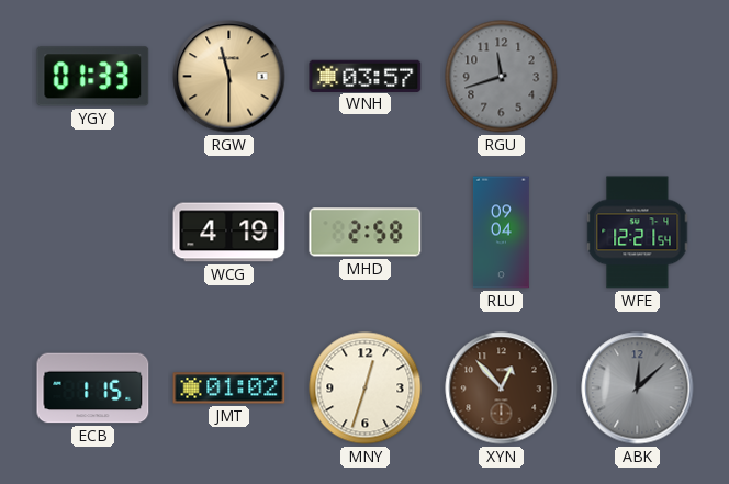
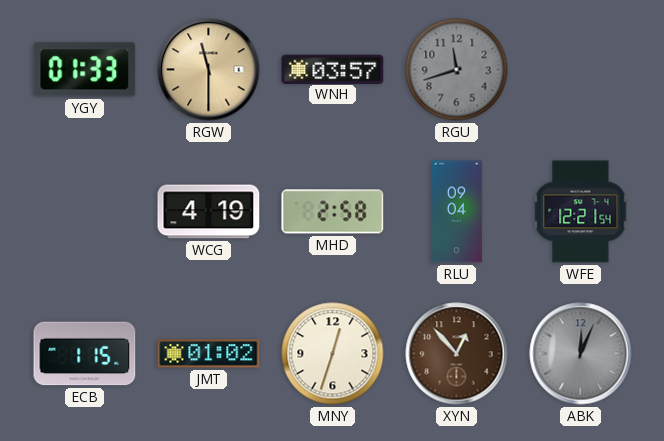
ABK: 12:08 -> 12:04 (581, 354)
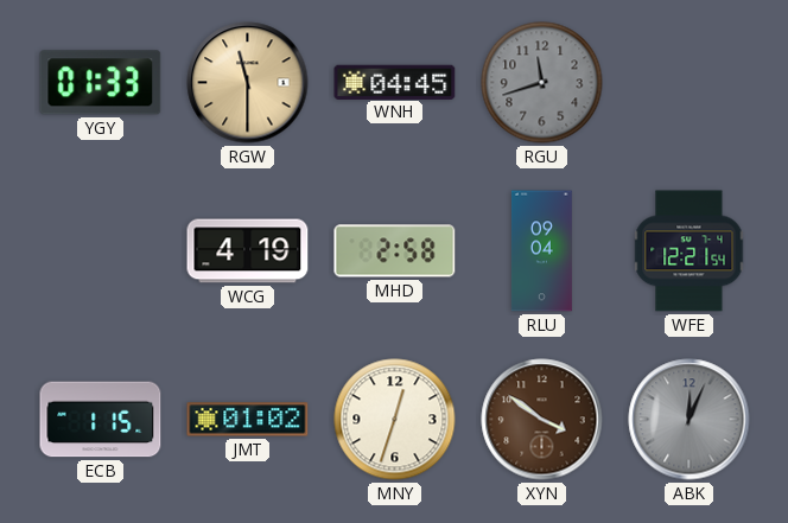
WNH: 03:57 -> 04:45 (395, 82)
XYN: 12:53 -> 3:51 (542, 420)
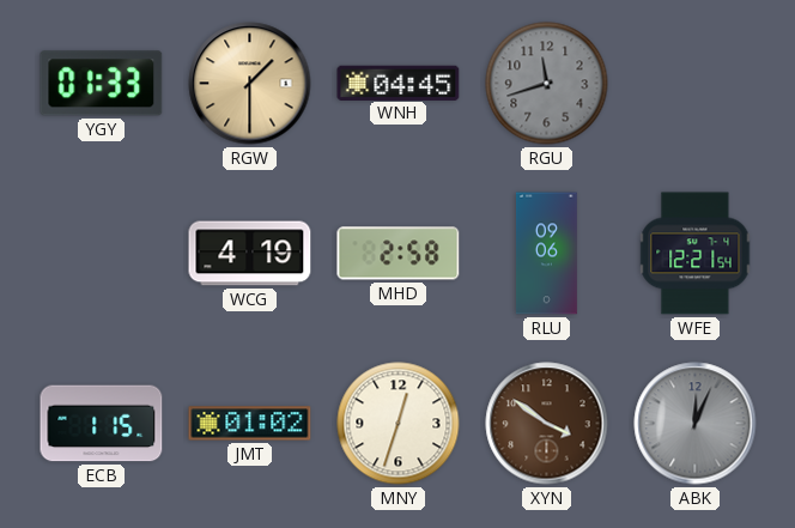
RGW: 11:30 -> 1:30 (250, 84)
RLU: 09:04 -> 09:06 (546, 254)
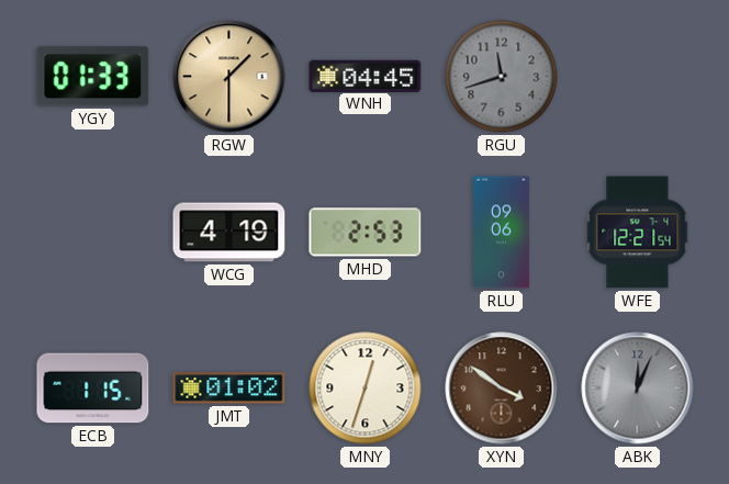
MHD: 2:58 -> 2:53 (366, 233)
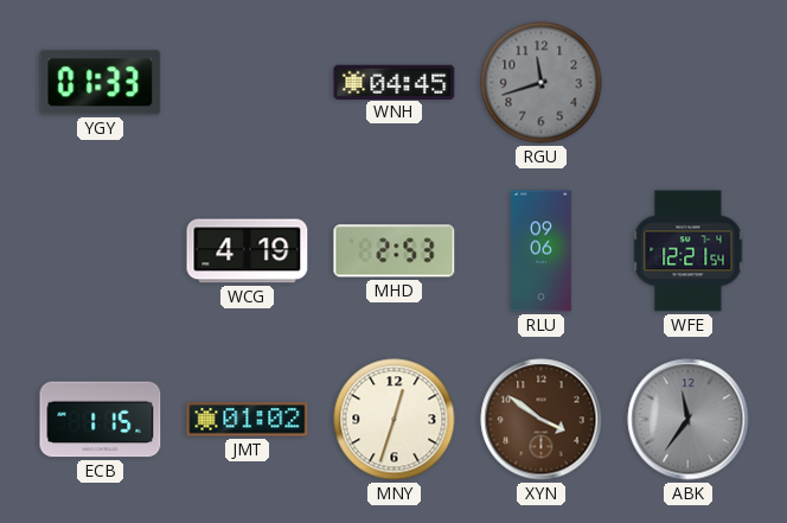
RGW: 1:30 -> none (229, 77)
ABK: 12:04 -> 11:36 (689, 420)
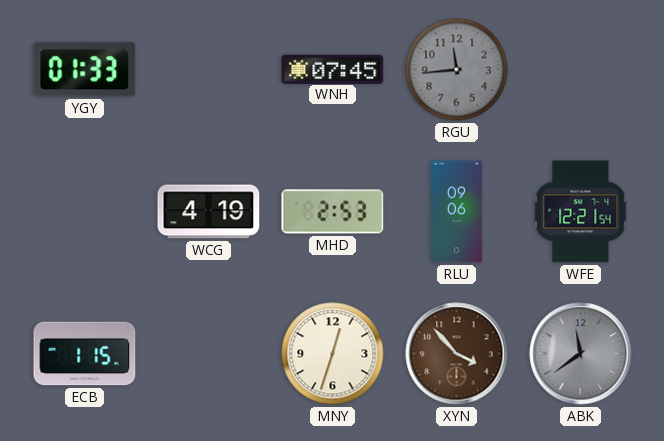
WNH: 04:45 -> 07:45 (333, 69)
RGU: 11:42 -> 11:44 (457, 70)
JMT: 01:02 -> none (248, 420)
XYN: 3:51 -> 3:53 (457, 354)
ABK: 11:36 -> 11:39 (581, 354)
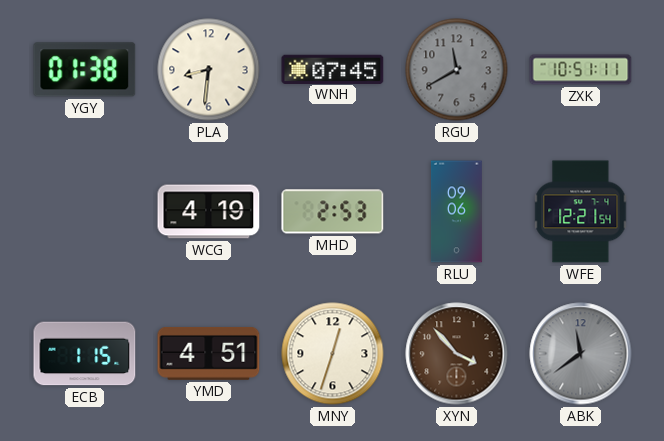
YGY: 01:33 -> 01:38 (85, 70)
PLA: none -> 8:31 (209, 70)
RGU: 11:44 -> 11:40 (457, 70)
ZXK: none -> 10:51 (581, 70)
YMD: none -> 4:51 (209, 354)
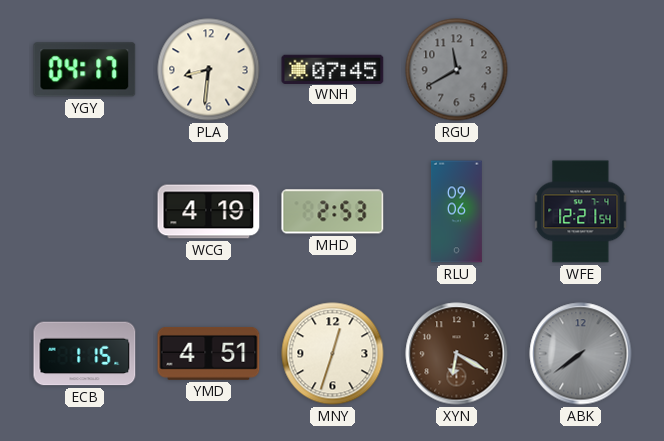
YGY: 01:38 -> 04:17 (85, 70)
ZXK: 10:51 -> none (581, 70)
XYN: 3:53 -> 6:20 (457, 354)
ABK: 11:39 -> 7:39 (581, 354)
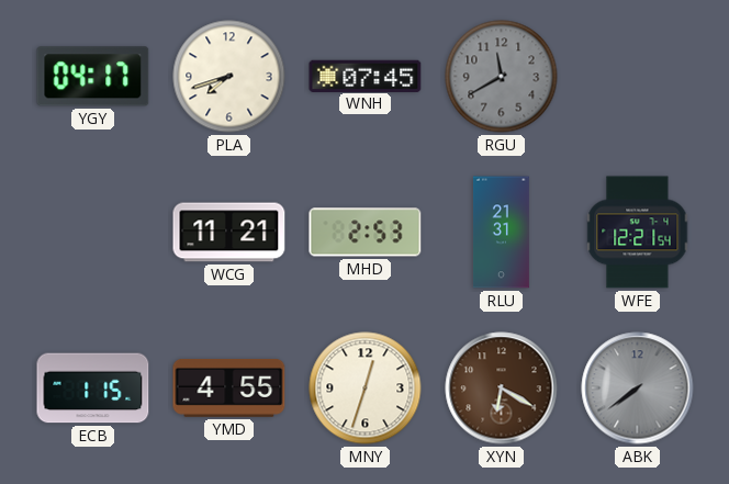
PLA: 8:31 -> 7:42 (229, 77)
WCG: 4:19 -> 11:21 (229, 233)
RLU: 09:06 -> 21:31 (501, 233)
YMD: 4:51 -> 4:55 (229, 389)
